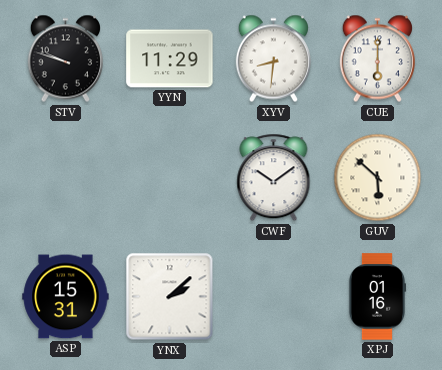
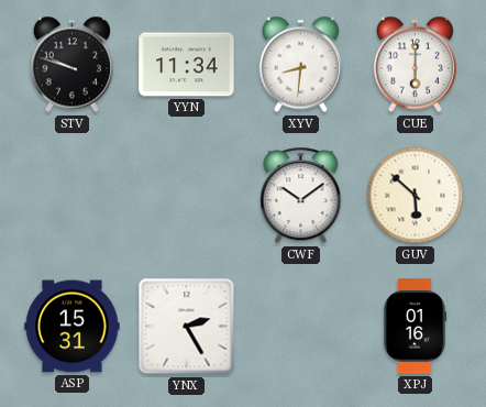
YYN: 11:29 -> 11:34 (187, 65)
YNX: 2:08 -> 2:25 (187, 327)
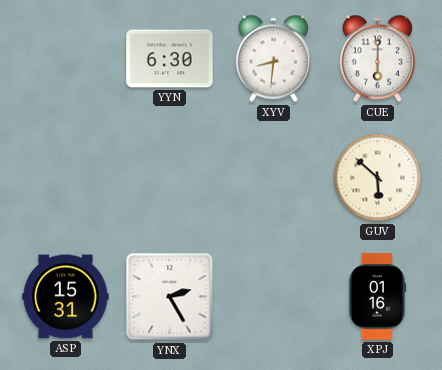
STV: 9:48 -> none (71, 65)
YYN: 11:34 -> 6:30 (170, 59)
CWF: 10:09 -> none (301, 196)
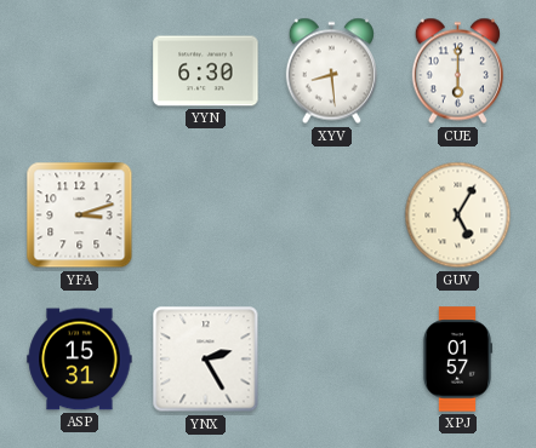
XYV: 8:31 -> 8:29 (331, 71)
YFA: none -> 3:12 (80, 216)
GUV: 5:52 -> 5:05 (458, 216)
XPJ: 01:16 -> 01:57 (457, 360)
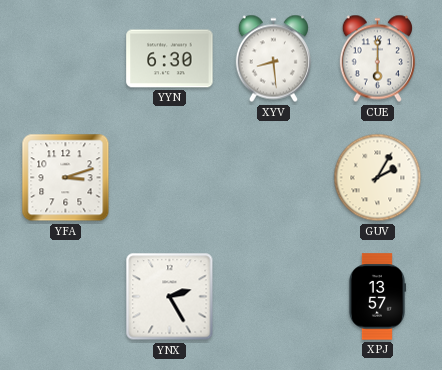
GUV: 5:05 -> 2:05 (378, 178)
ASP: 15:31 -> none (80, 360)
XPJ: 01:57 -> 13:57 (377, 297)
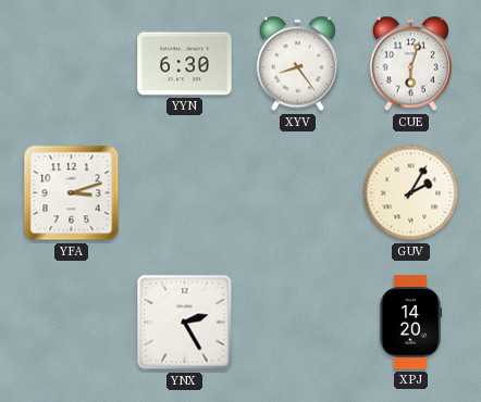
XYV: 8:29 -> 8:24 (297, 64)
CUE: 6:00 -> 6:03 (410, 64)
XPJ: 13:57 -> 14:20 (410, 323)
